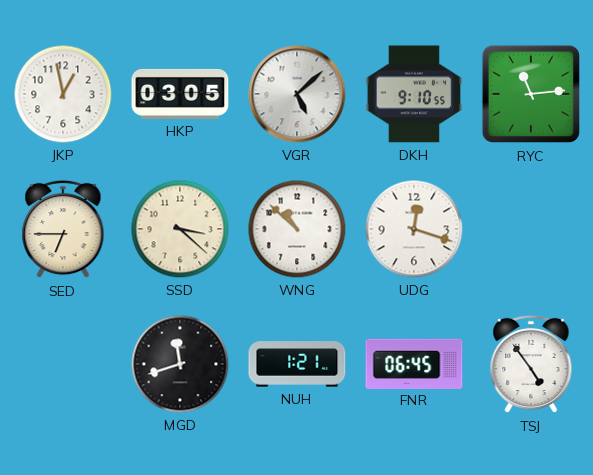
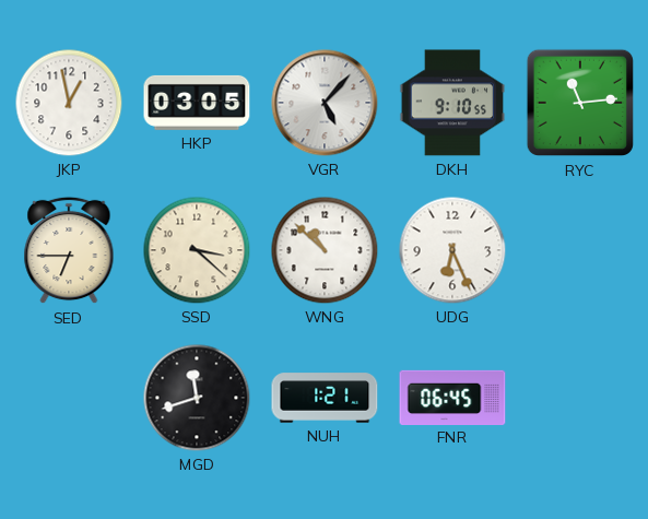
VGR: 5:08 -> 5:07 (325, 103)
UDG: 12:18 -> 6:26 (452, 250)
TSJ: 4:54 -> none (531, 364)
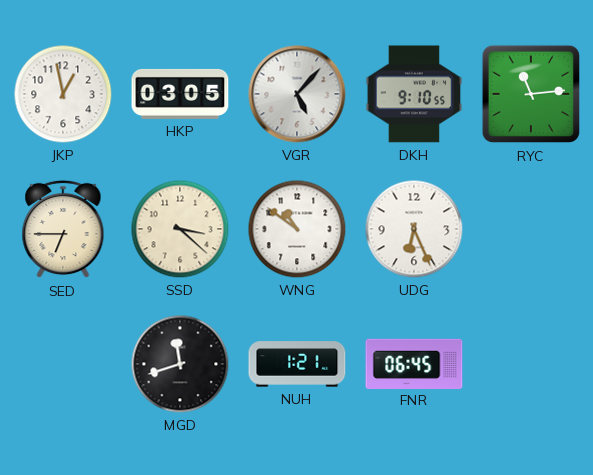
WNG: 10:52 -> 10:51 (297, 229)
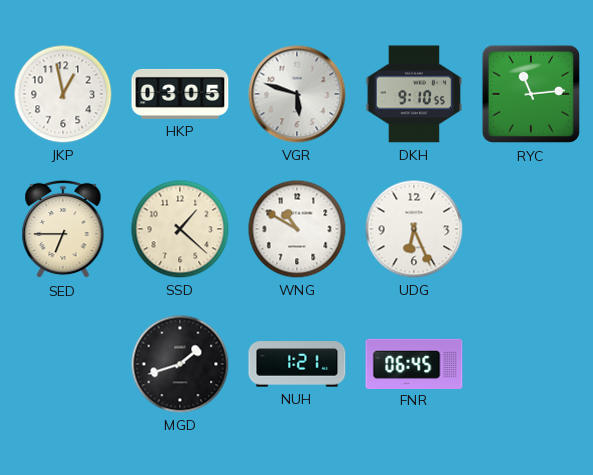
VGR: 5:07 -> 5:48 (297, 94)
SSD: 3:22 -> 1:22 (180, 229)
WNG: 10:51 -> 10:50 (297, 229)
MGD: 11:42 -> 1:42 (180, 364)
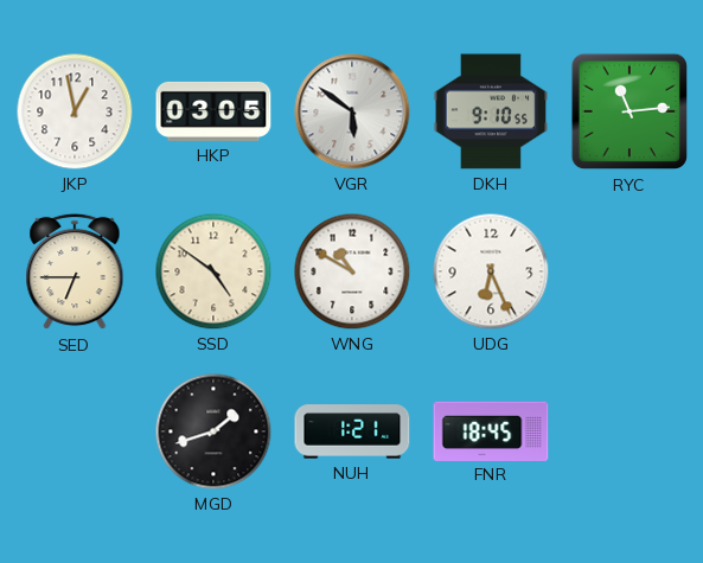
VGR: 5:48 -> 5:51 (352, 111)
SSD: 1:22 -> 4:51 (213, 271)
FNR: 06:45 -> 18:45 (491, 430)
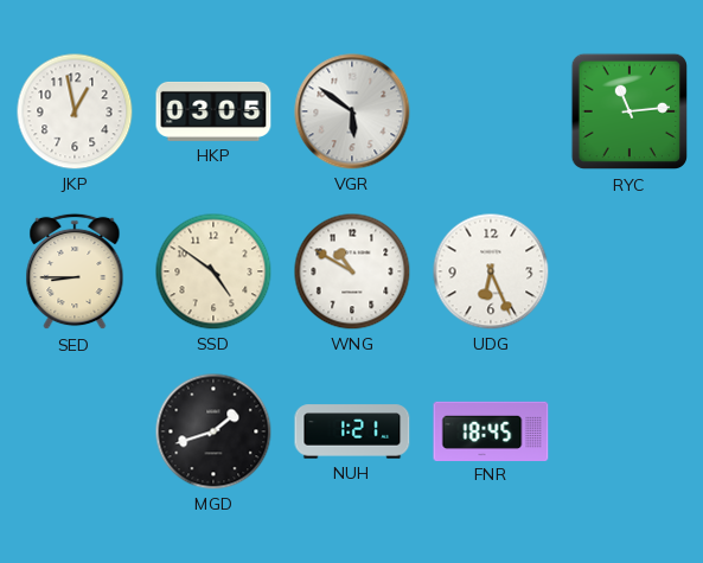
DKH: 9:10 -> none (491, 111)
SED: 6:45 -> 8:45 (75, 271)
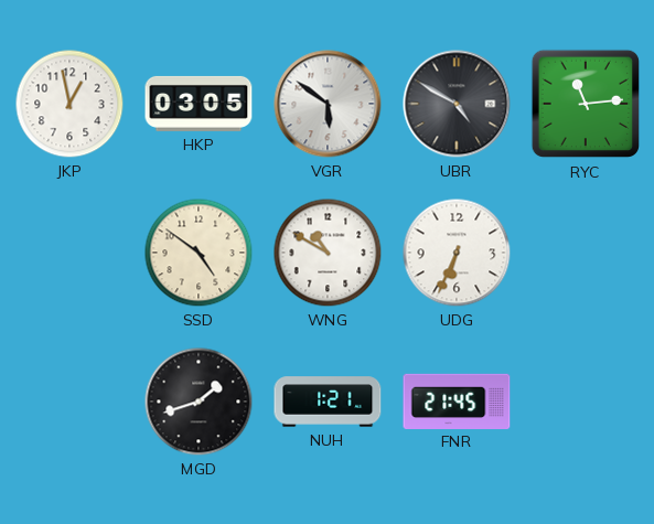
UBR: none -> 4:50 (457, 104)
SED: 8:45 -> none (75, 271)
UDG: 6:26 -> 6:34 (457, 253)
FNR: 18:45 -> 21:45 (457, 400)
